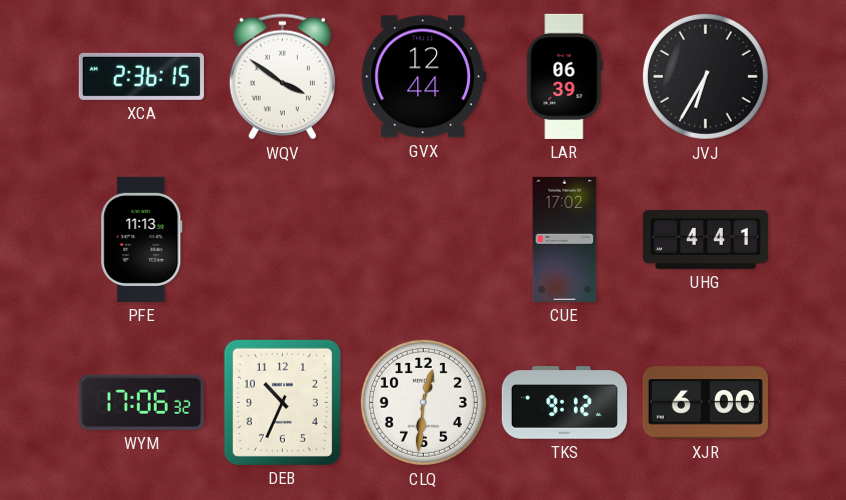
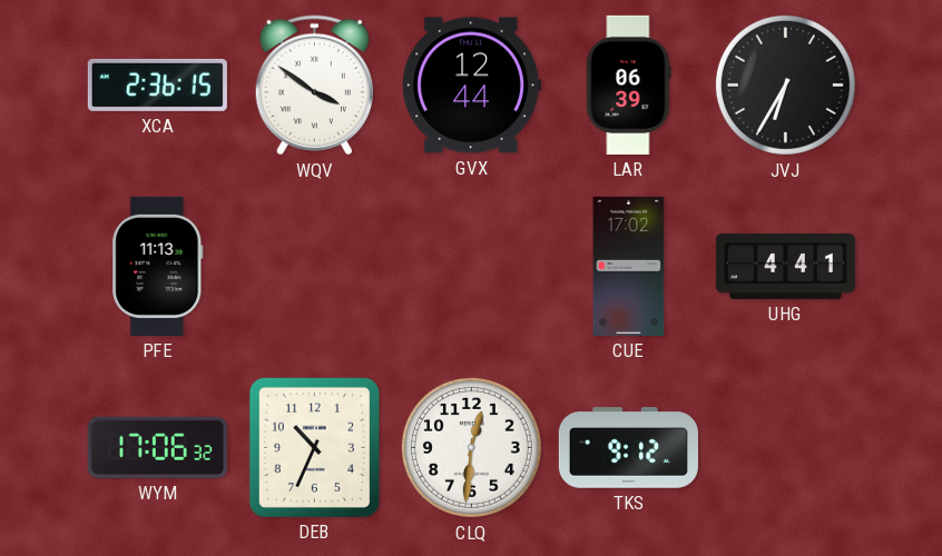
XJR: 6:00 -> none (705, 403)
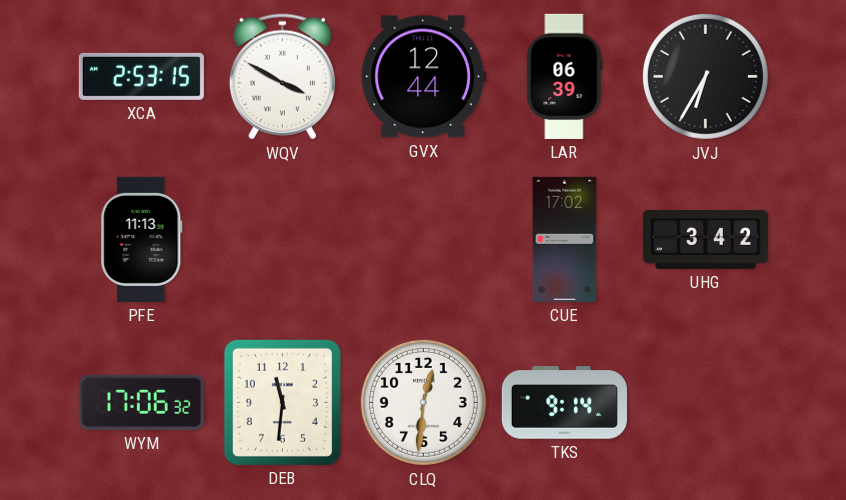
XCA: 2:36 -> 2:53 (141, 76)
WQV: 3:51 -> 3:50 (282, 77)
UHG: 4:41 -> 3:42 (705, 239)
DEB: 10:34 -> 11:31 (282, 402)
TKS: 9:12 -> 9:14 (564, 403)
